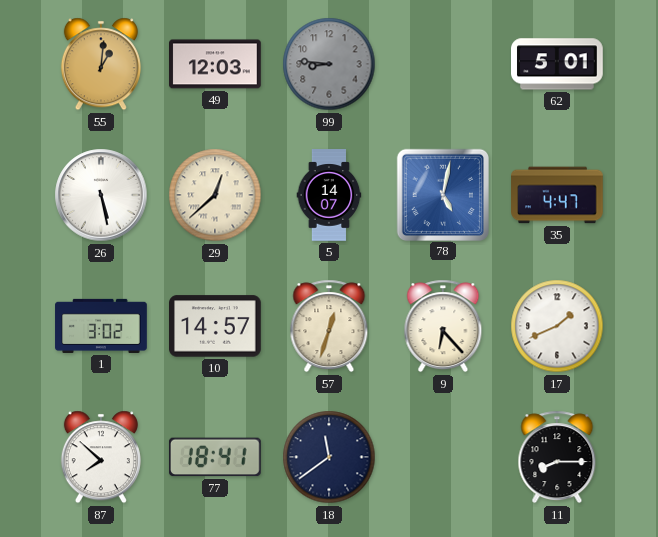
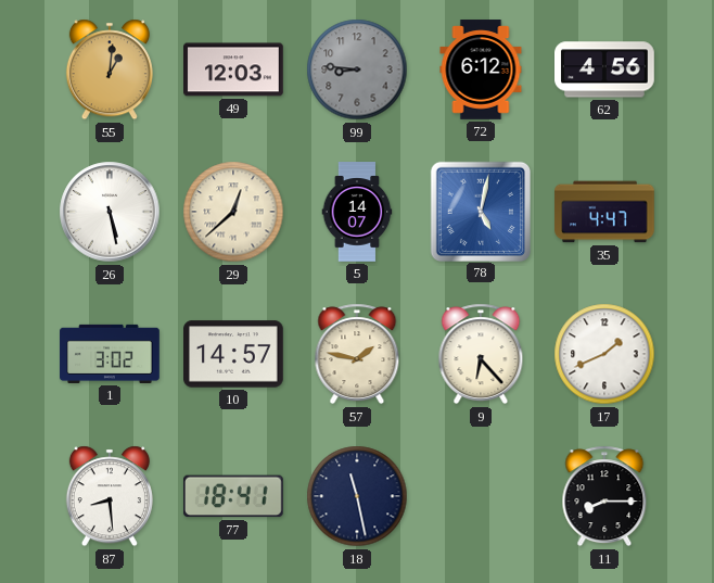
72: none -> 6:12 (481, 69)
62: 5:01 -> 4:56 (605, 69)
57: 12:33 -> 1:47 (357, 354)
87: 7:52 -> 8:29 (110, 496)
18: 11:39 -> 11:28 (357, 496)
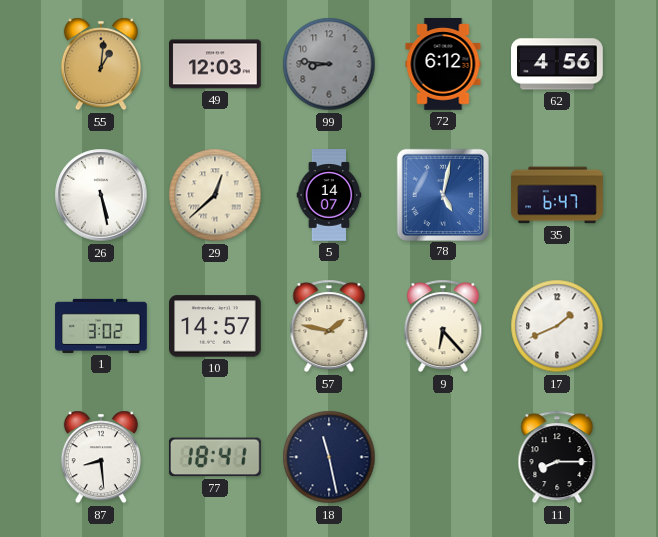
35: 4:47 -> 6:47 (557, 195)
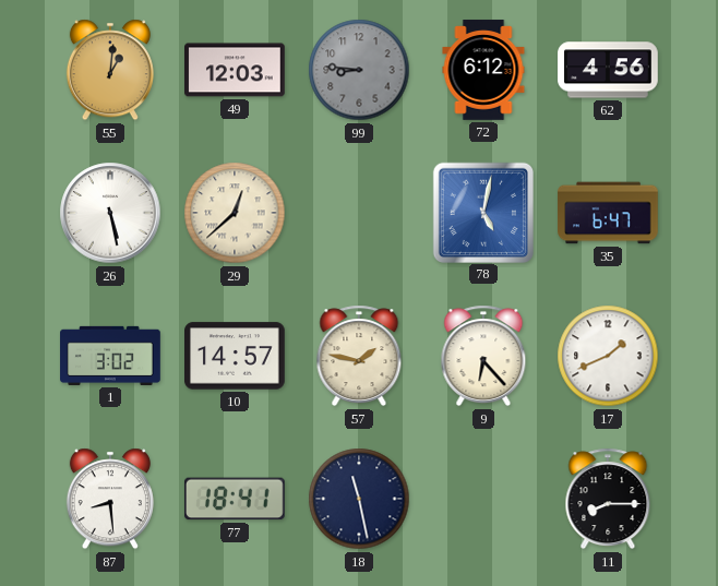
5: 14:07 -> none (329, 195)
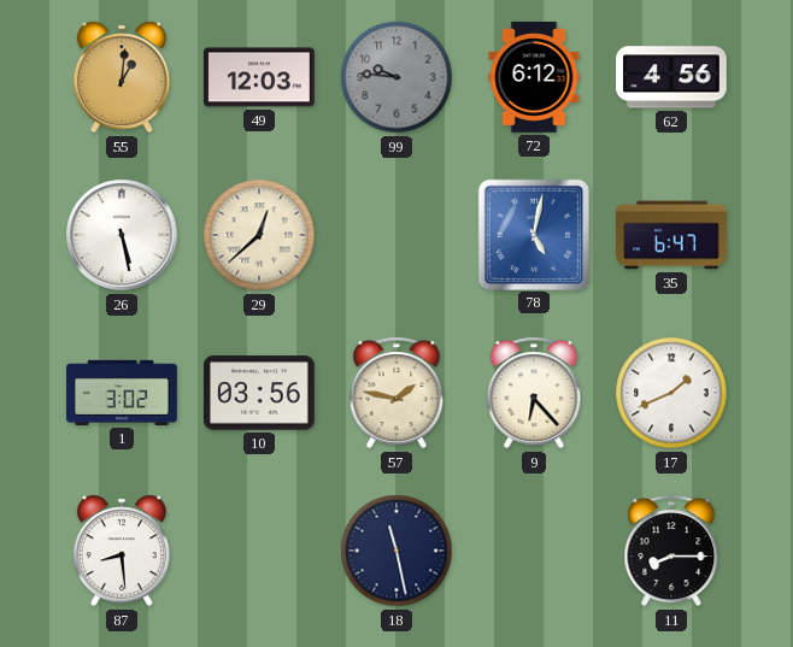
99: 8:46 -> 9:46 (397, 77)
10: 14:57 -> 03:56 (260, 393)
77: 18:41 -> none (235, 499)
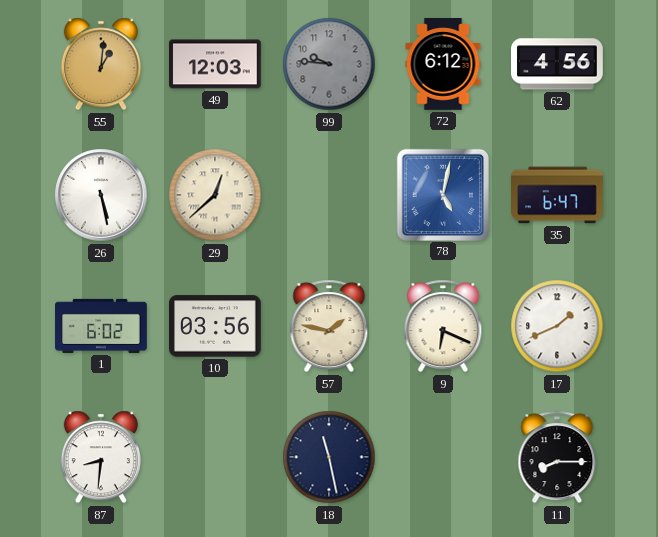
1: 3:02 -> 6:02 (101, 326)
9: 6:23 -> 6:19 (443, 326)
87: 8:29 -> 8:31 (101, 457)
